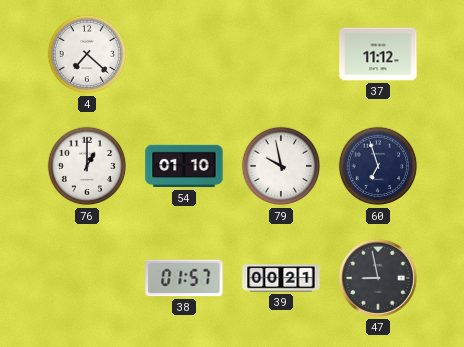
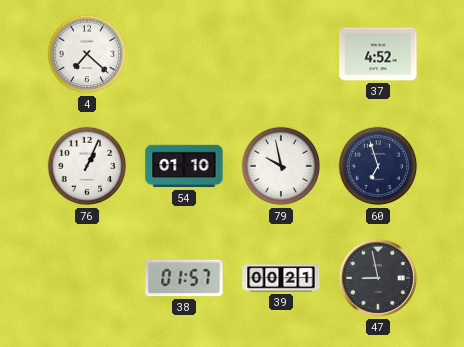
37: 11:12 -> 4:52 (378, 54)
76: 1:00 -> 1:04 (87, 166)
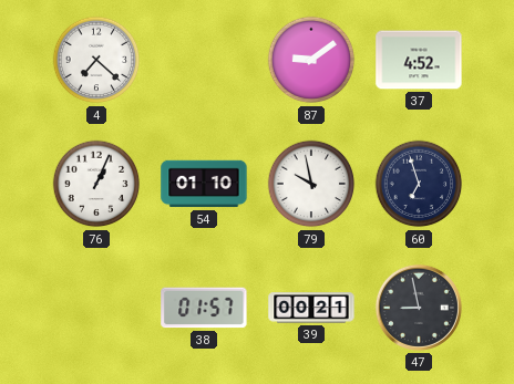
87: none -> 9:09 (311, 60)
